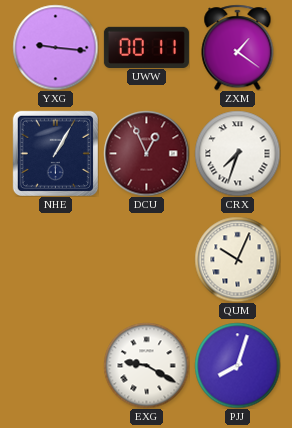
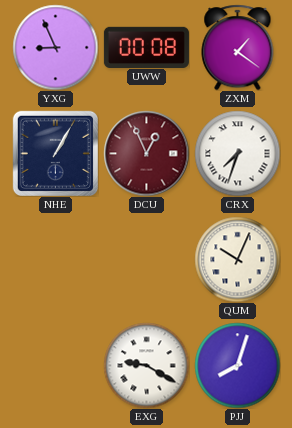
YXG: 9:16 -> 8:56 (55, 47)
UWW: 00:11 -> 00:08 (146, 47)
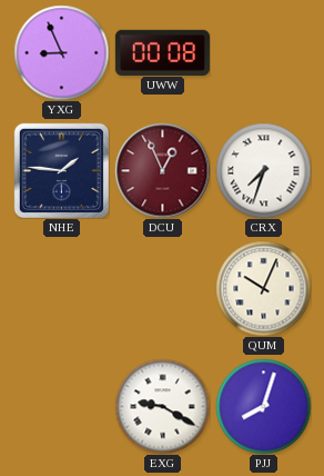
ZXM: 1:21 -> none (238, 47)
NHE: 1:05 -> 1:46 (61, 170)
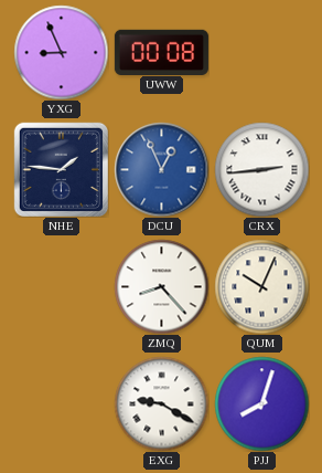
DCU dial: burgundy -> blue (161, 169)
CRX: 7:33 -> 2:44 (261, 169)
ZMQ: none -> 8:23 (161, 286)
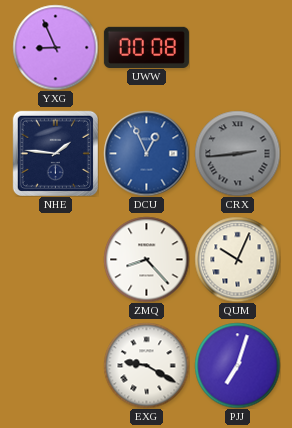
CRX dial: white -> grey (237, 153)
PJJ: 8:03 -> 7:03 (237, 365)
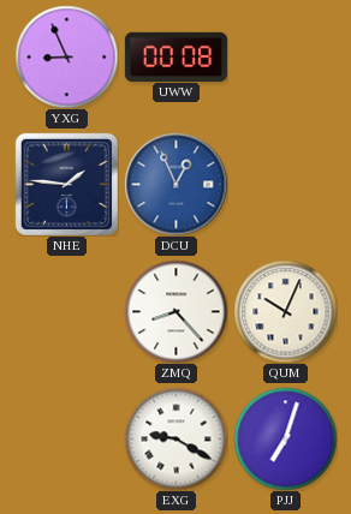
CRX: 2:44 -> none (237, 153)
